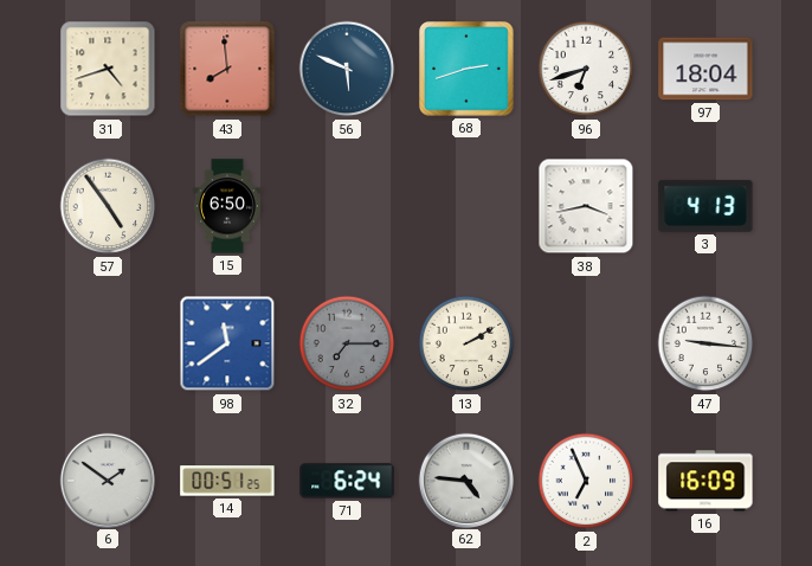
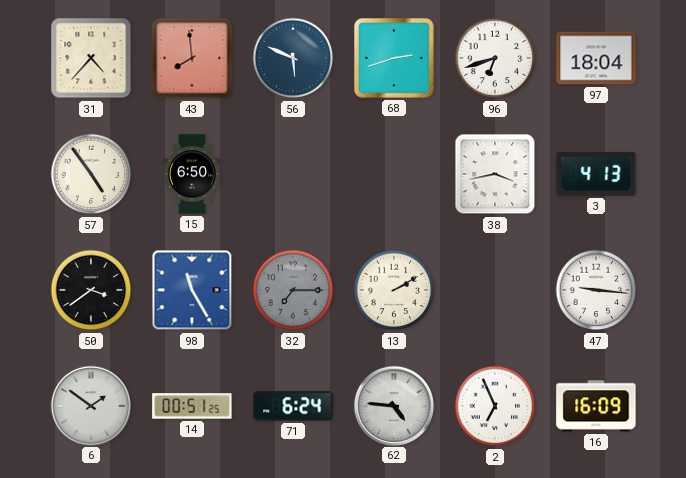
31: 4:42 -> 4:37 (91, 58)
50: none -> 3:39 (91, 290)
98: 11:39 -> 11:25 (192, 290)
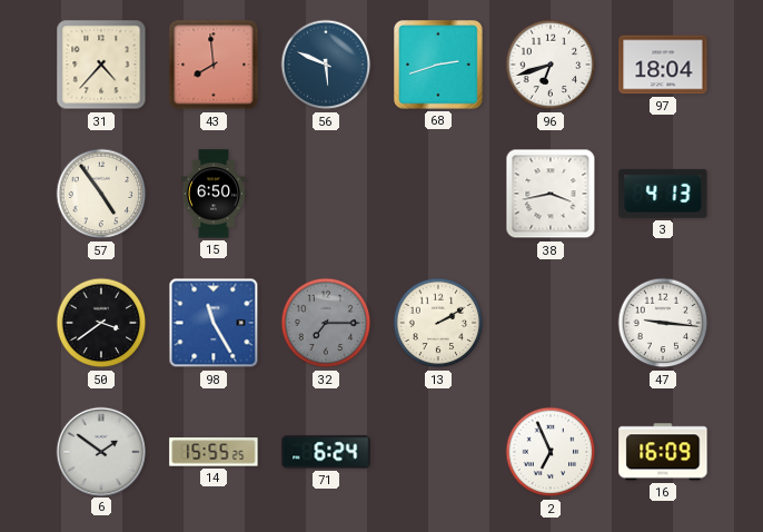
14: 00:51 -> 15:55 (214, 452)
62: 4:46 -> none (393, 405)
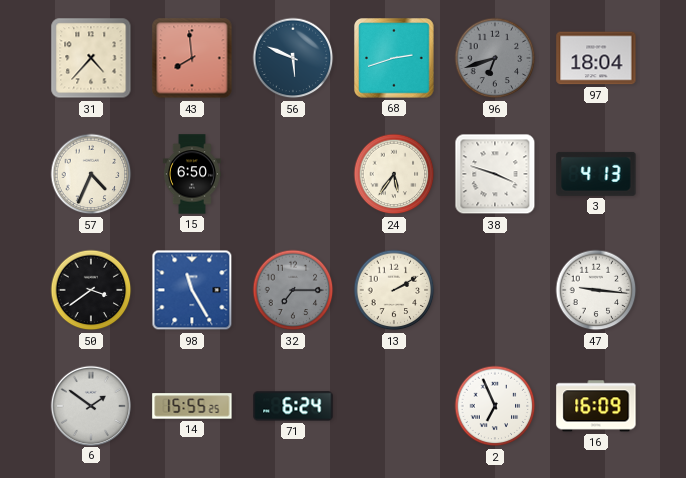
96 dial: white -> grey (495, 58)
57: 4:54 -> 4:34 (91, 174)
24: none -> 5:36 (394, 174)
38: 3:43 -> 3:48 (495, 174)
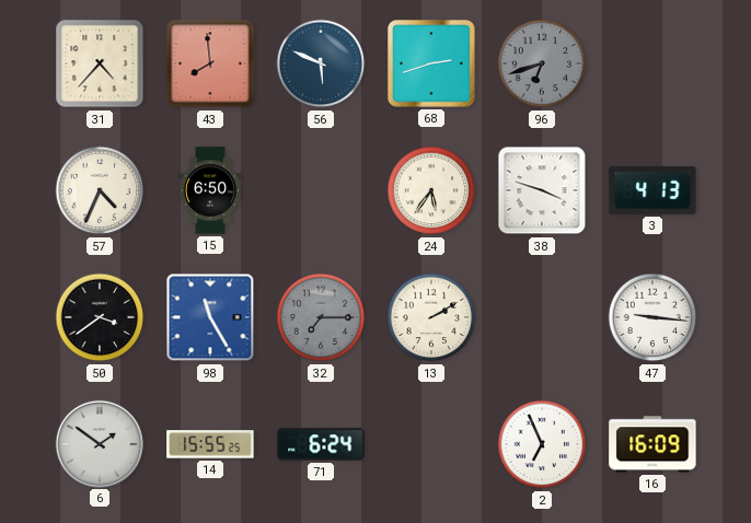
97: 18:04 -> none (596, 58)
